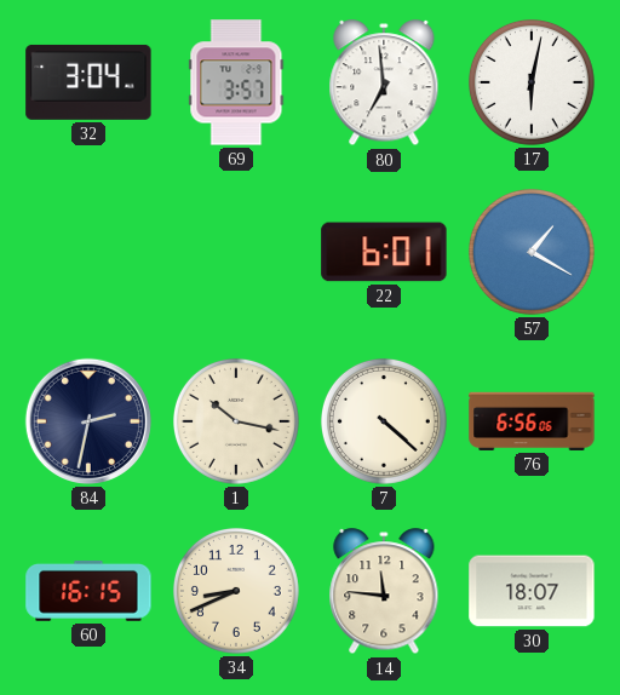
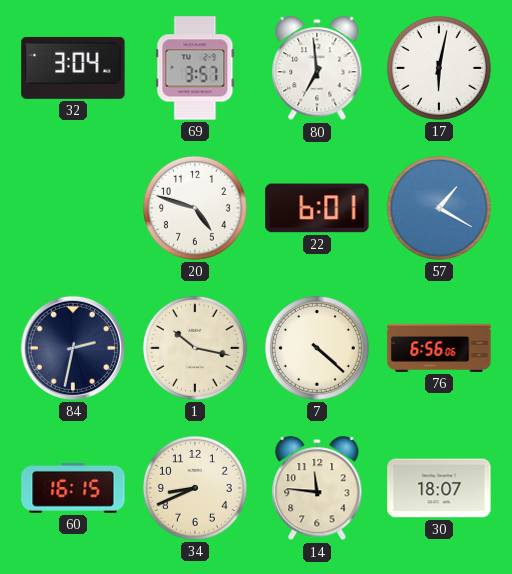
20: none -> 4:48 (195, 208)
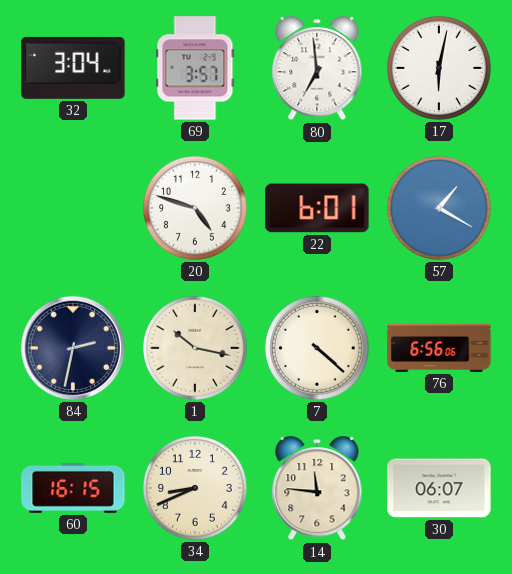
30: 18:07 -> 06:07 (439, 488)
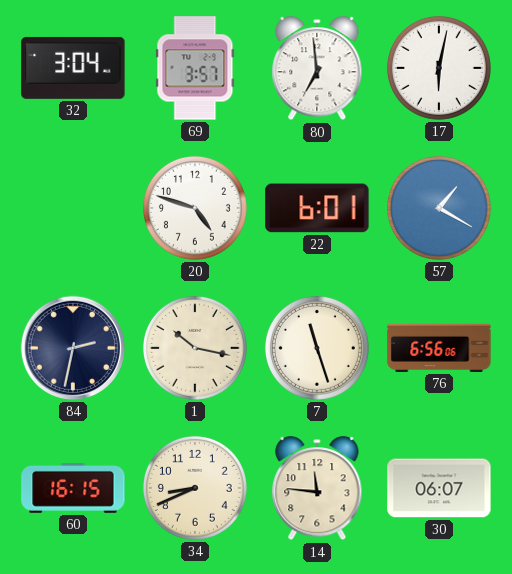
7: 4:22 -> 11:27 (317, 348)
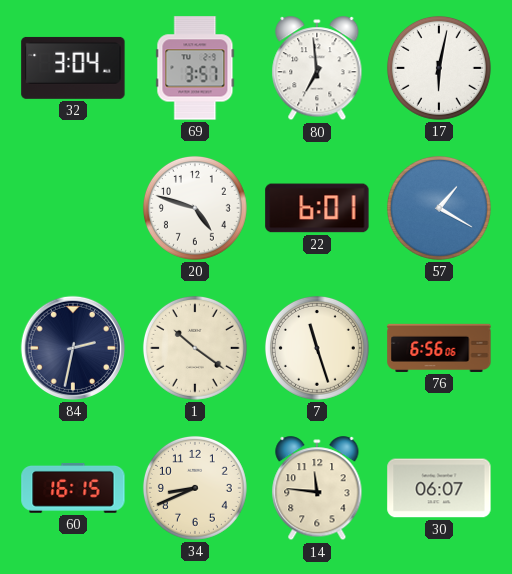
1: 10:17 -> 10:21 (195, 348)
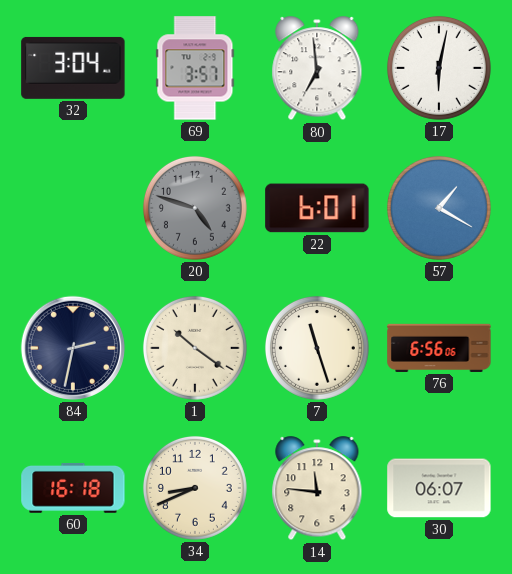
20 dial: white -> grey (195, 208)
60: 16:15 -> 16:18 (73, 488)
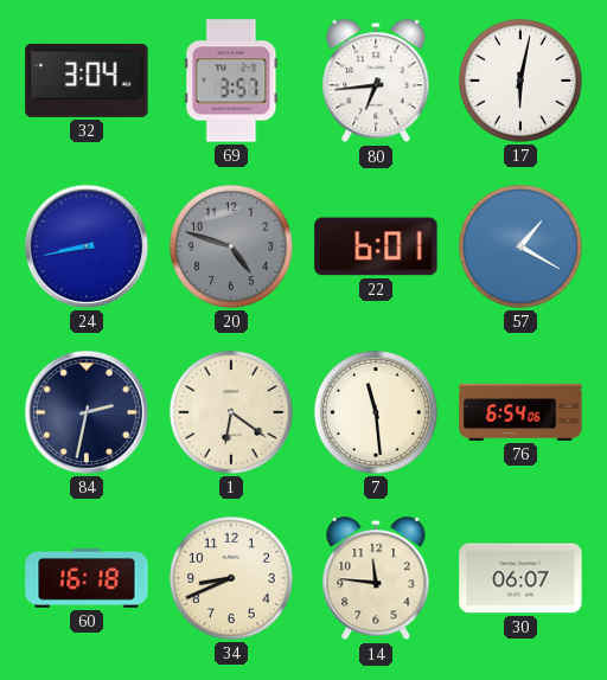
80: 6:59 -> 6:44 (376, 82)
24: none -> 8:43 (87, 246)
1: 10:21 -> 6:21 (231, 412)
7: 11:27 -> 11:29 (376, 412)
76: 6:56 -> 6:54 (520, 412)
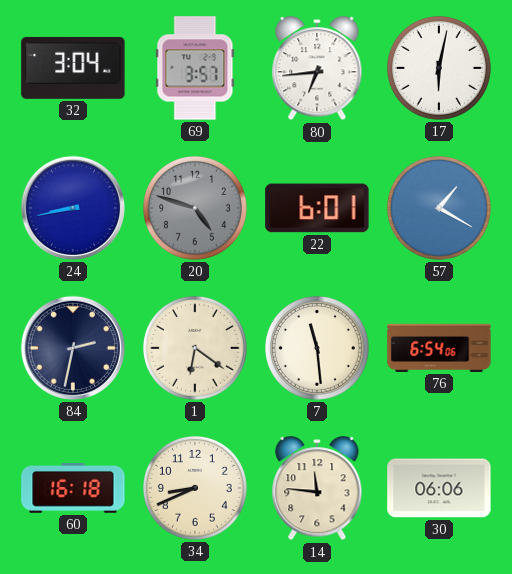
30: 06:07 -> 06:06 (439, 488)
